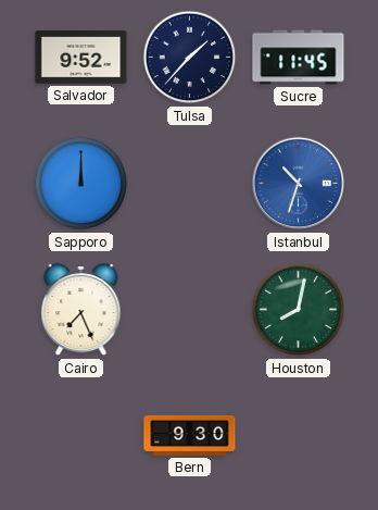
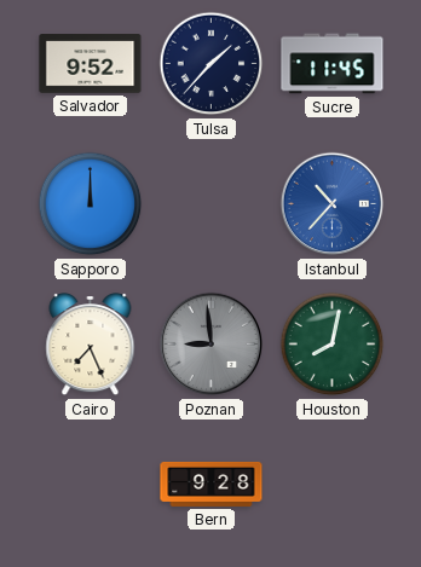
Istanbul: 10:33 -> 10:37 (333, 204)
Poznan: none -> 8:59 (212, 345)
Bern: 9:30 -> 9:28 (212, 484)
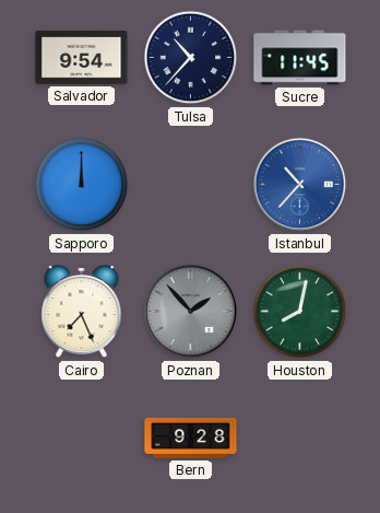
Salvador: 9:52 -> 9:54 (82, 58)
Tulsa: 1:37 -> 10:37 (191, 58)
Poznan: 8:59 -> 1:53 (191, 312)
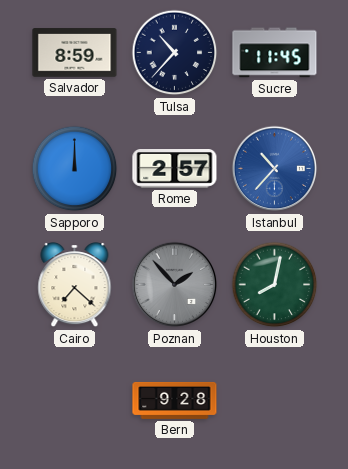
Salvador: 9:54 -> 8:59 (75, 53)
Rome: none -> 2:57 (175, 169)
Cairo: 7:26 -> 7:22 (75, 286)
